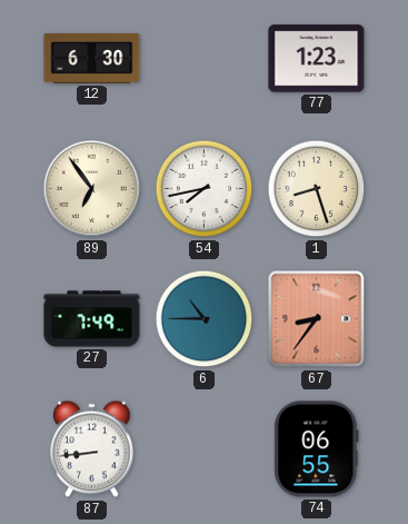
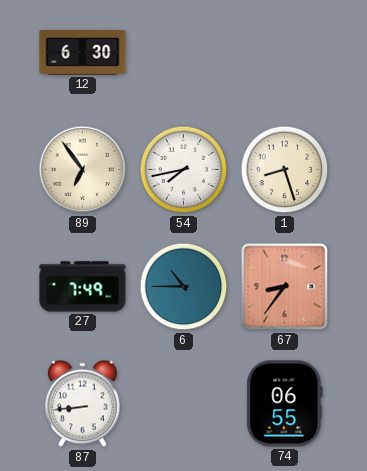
77: 1:23 -> none (317, 59)
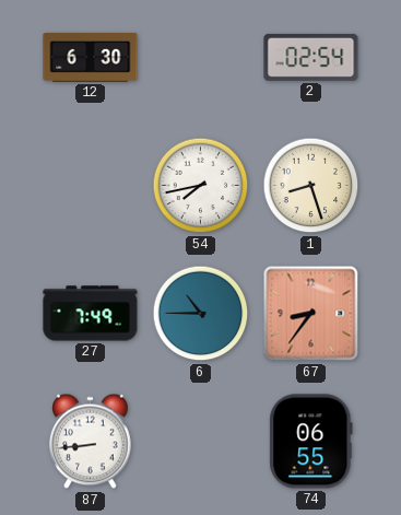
2: none -> 02:54 (311, 57)
89: 6:54 -> none (83, 170)
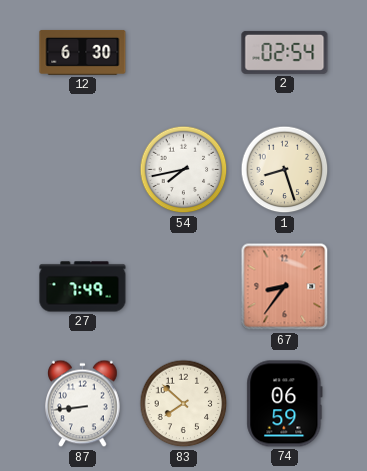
6: 10:45 -> none (201, 314)
83: none -> 7:52 (184, 404)
74: 06:55 -> 06:59 (285, 404)
